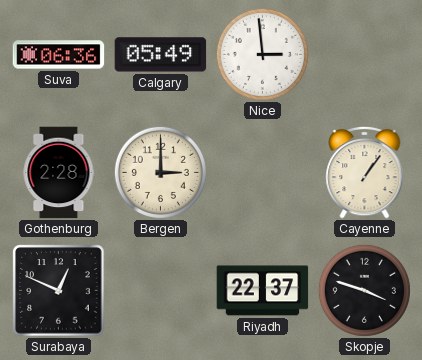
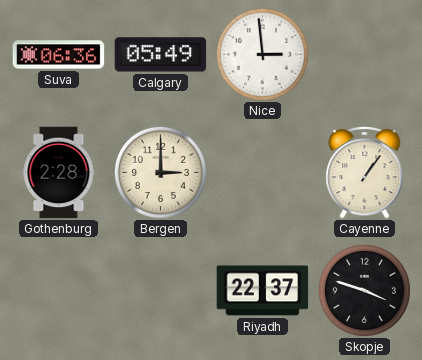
Surabaya: 12:49 -> none (59, 291)
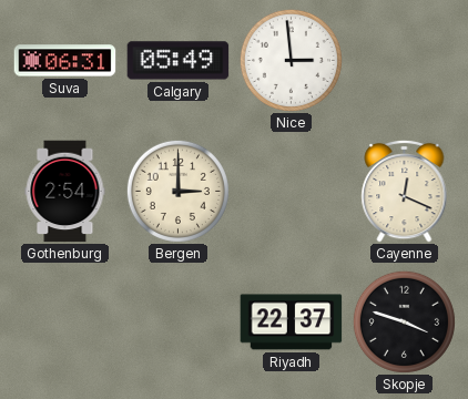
Suva: 06:36 -> 06:31 (65, 61)
Gothenburg: 2:28 -> 2:54 (65, 192)
Cayenne: 1:06 -> 12:19 (405, 191)
